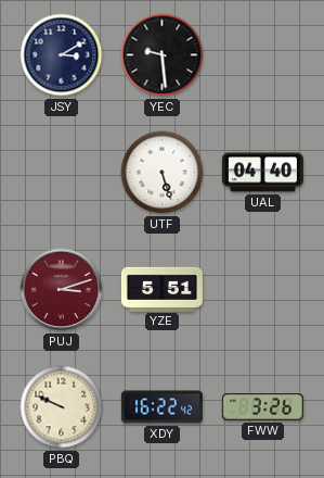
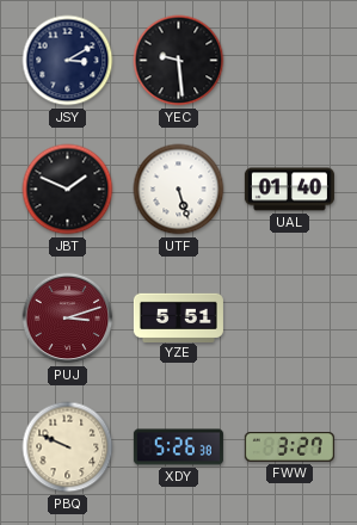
JBT: none -> 1:49 (68, 190)
UAL: 04:40 -> 01:40 (289, 190)
XDY: 16:22 -> 5:26 (178, 447)
FWW: 3:26 -> 3:27 (289, 447)
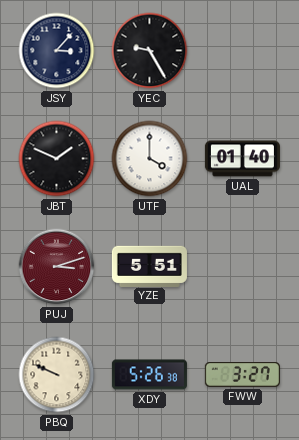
JSY: 3:10 -> 3:07 (57, 51)
YEC: 9:29 -> 9:25 (150, 51)
UTF: 5:27 -> 4:00 (150, 159)
